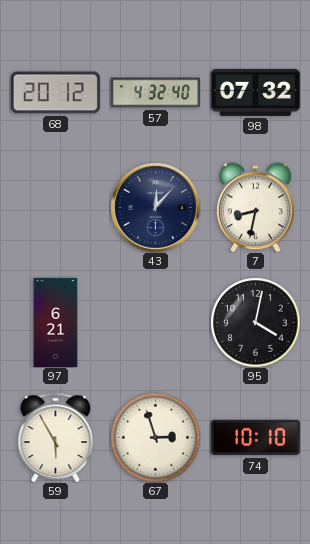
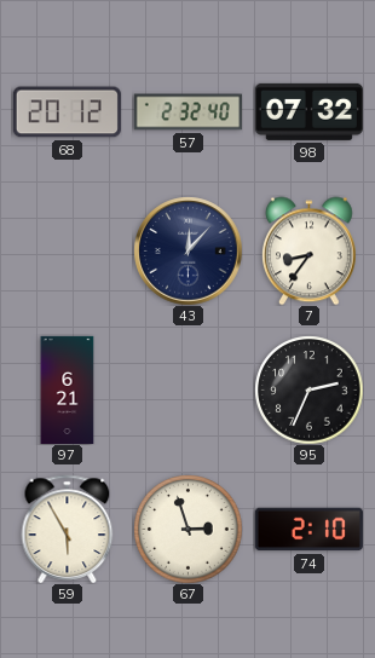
57: 4:32 -> 2:32 (187, 112)
7: 8:32 -> 8:36 (310, 250)
95: 4:02 -> 2:34 (308, 389)
74: 10:10 -> 2:10 (308, 530)
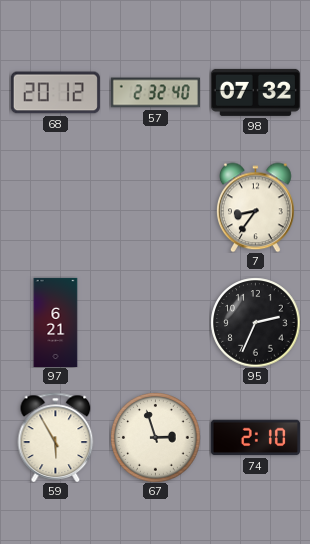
43: 12:07 -> none (187, 250)
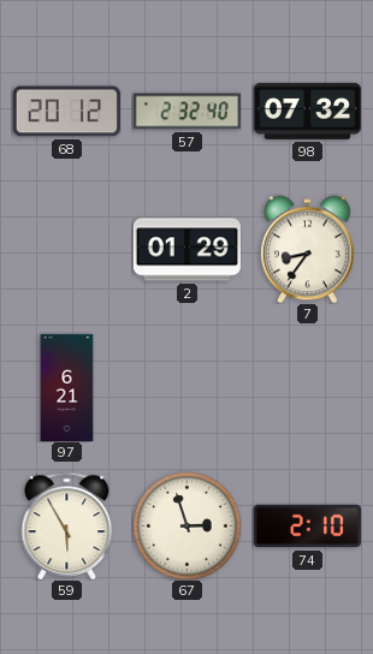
2: none -> 01:29 (186, 250)
95: 2:34 -> none (255, 322)
